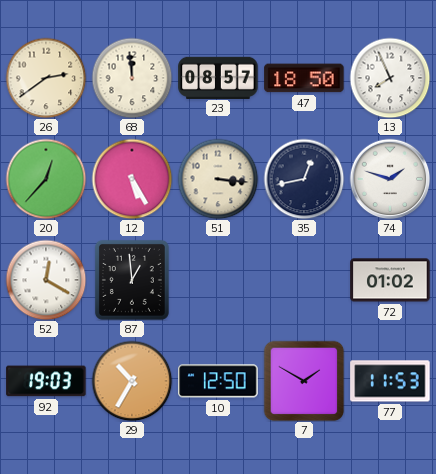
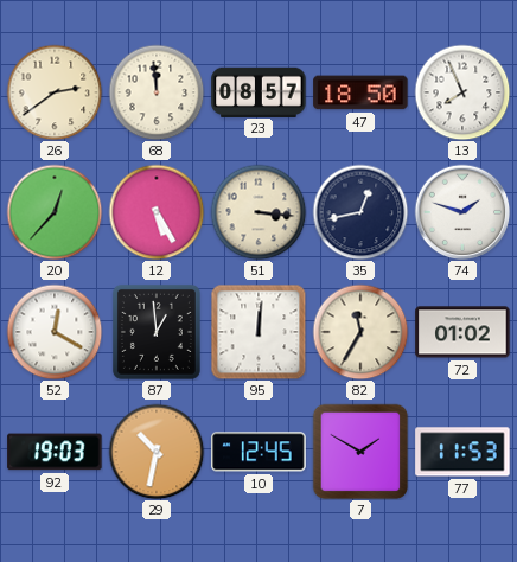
95: none -> 12:01 (258, 332)
82: none -> 11:35 (360, 332)
29: 10:35 -> 10:32 (157, 452)
10: 12:50 -> 12:45 (258, 452)
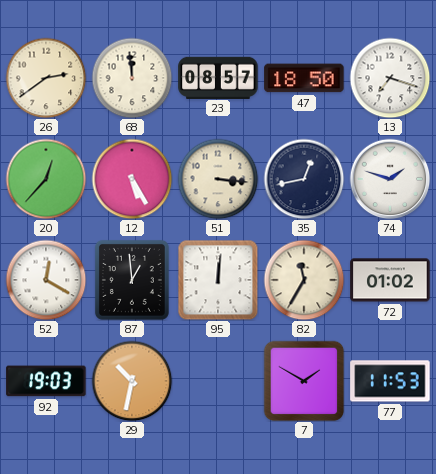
13: 7:56 -> 7:18 (390, 78)
10: 12:45 -> none (258, 452)
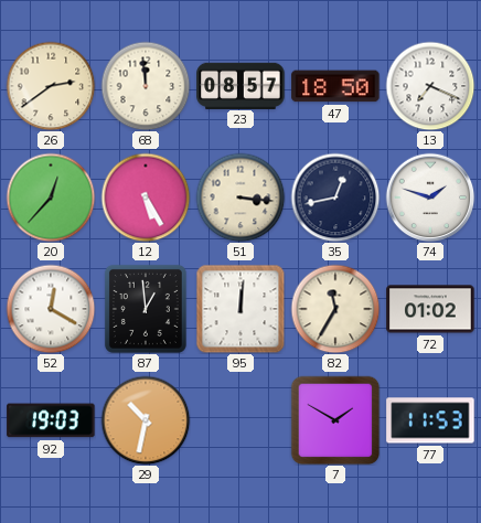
13: 7:18 -> 7:19 (430, 86)
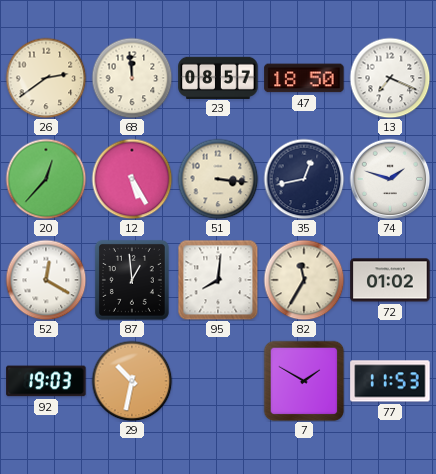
95: 12:01 -> 8:01 (218, 280)
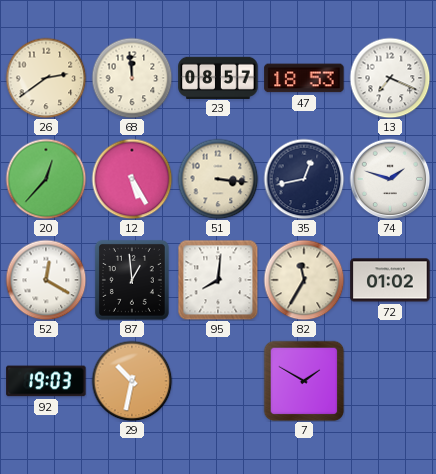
47: 18:50 -> 18:53 (304, 78)
77: 11:53 -> none (390, 381)
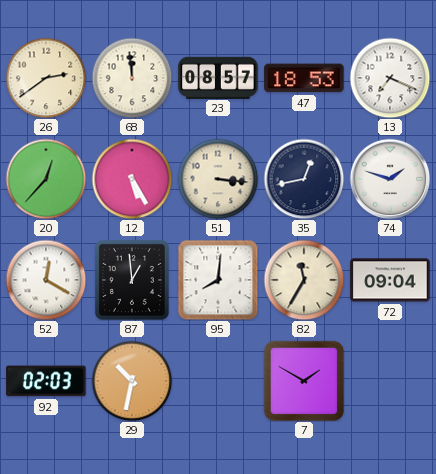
72: 01:02 -> 09:04 (390, 280)
92: 19:03 -> 02:03 (46, 381)
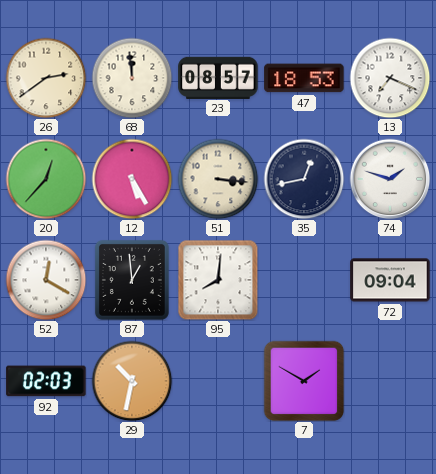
82: 11:35 -> none (304, 280)
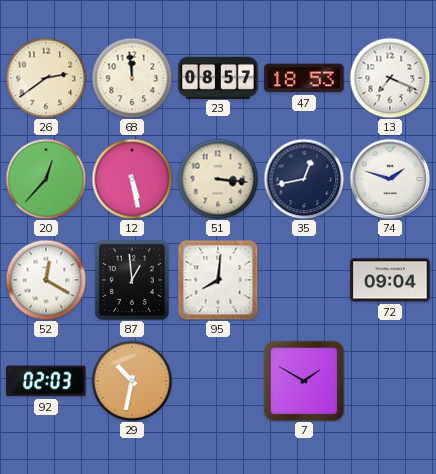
12: 5:25 -> 5:28 (132, 179)
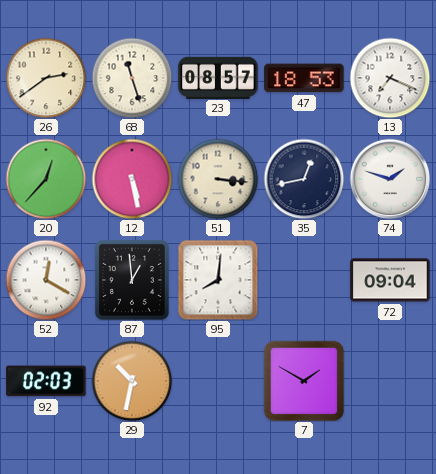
68: 11:59 -> 11:27 (132, 78)
